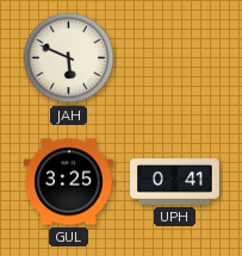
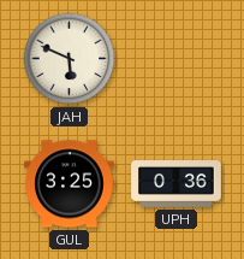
UPH: 0:41 -> 0:36 (177, 184)
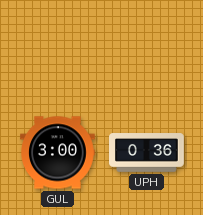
JAH: 5:49 -> none (70, 59)
GUL: 3:25 -> 3:00 (58, 153)
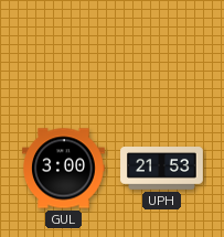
UPH: 0:36 -> 21:53 (162, 169)
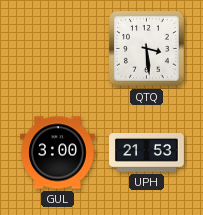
QTQ: none -> 3:29 (147, 49)
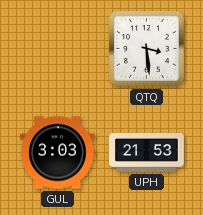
GUL: 3:00 -> 3:03 (58, 153)
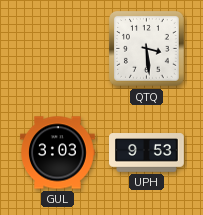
UPH: 21:53 -> 9:53 (147, 153)
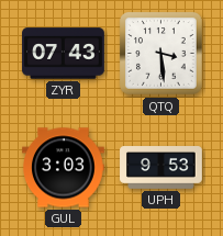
ZYR: none -> 07:43 (64, 54)
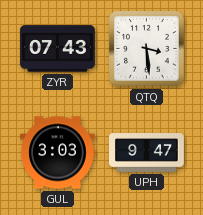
UPH: 9:53 -> 9:47 (147, 153)
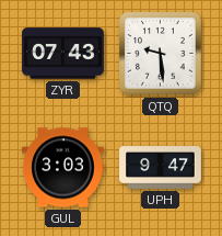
QTQ: 3:29 -> 9:29 (161, 54)
